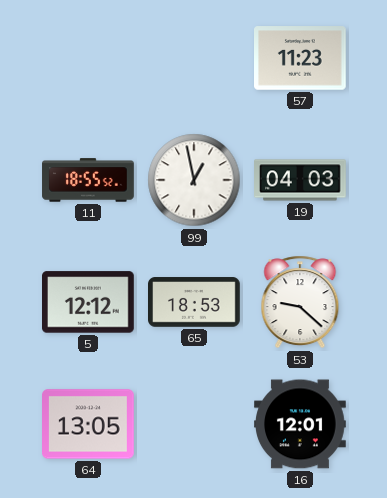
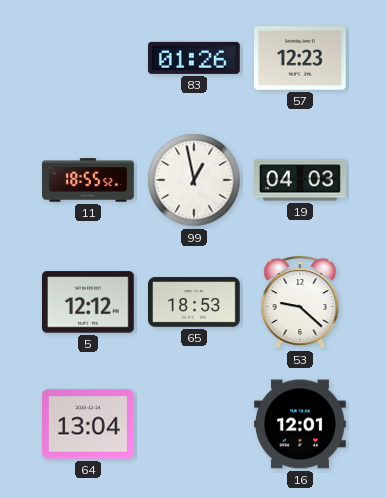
83: none -> 01:26 (194, 58)
57: 11:23 -> 12:23 (301, 58)
64: 13:05 -> 13:04 (89, 424)
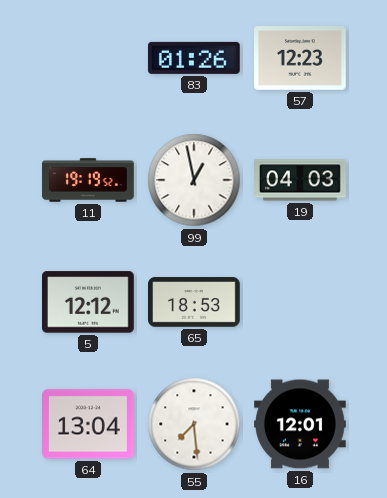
11: 18:55 -> 19:19 (88, 180)
53: 9:22 -> none (300, 302)
55: none -> 7:29 (194, 424)
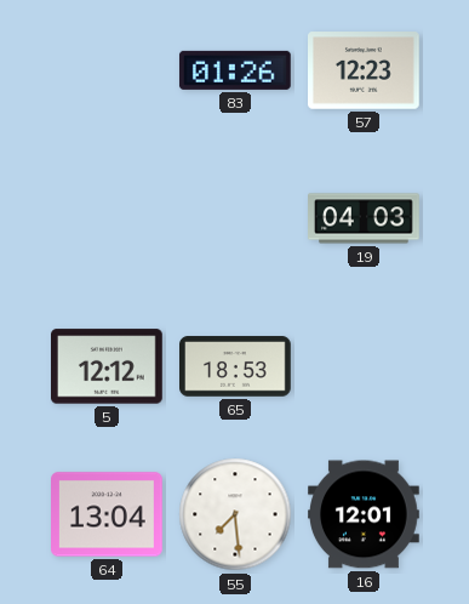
11: 19:19 -> none (88, 180)
99: 12:58 -> none (194, 180)
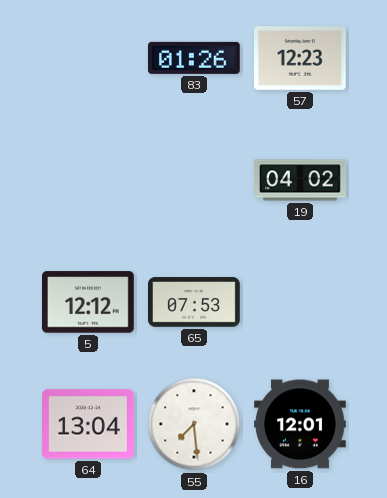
19: 04:03 -> 04:02 (300, 180)
65: 18:53 -> 07:53 (195, 302)
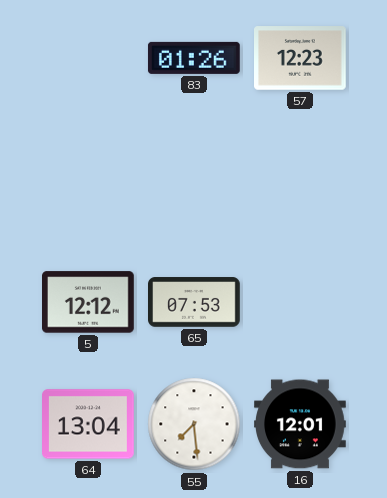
19: 04:02 -> none (300, 180)
